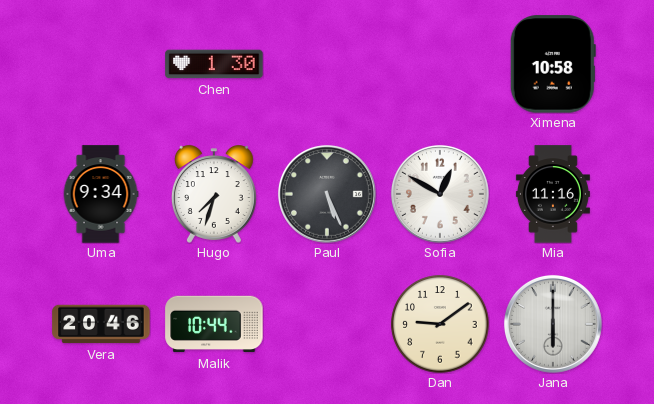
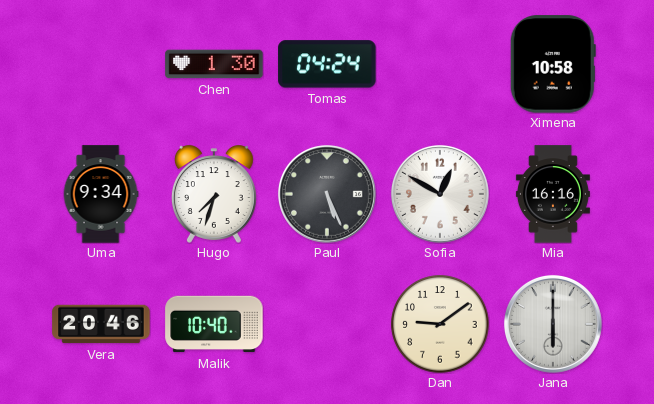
Tomas: none -> 04:24 (327, 64)
Mia: 11:16 -> 16:16 (553, 194)
Malik: 10:44 -> 10:40 (214, 324)
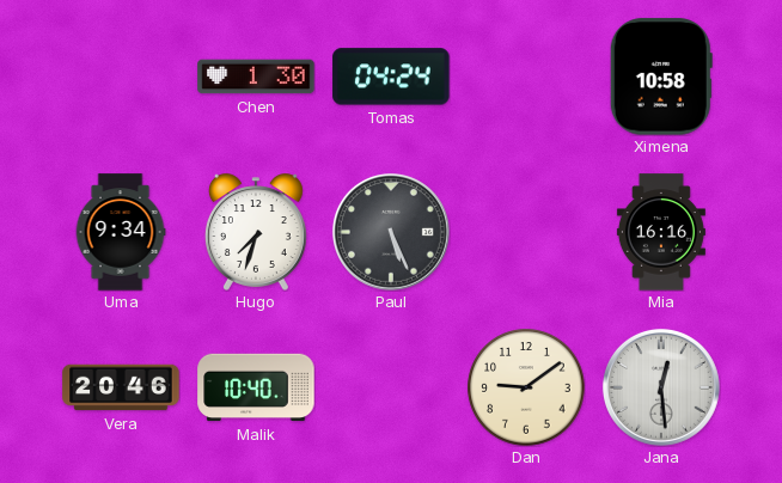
Sofia: 12:50 -> none (440, 194)
Jana: 6:00 -> 12:29 (661, 387)
